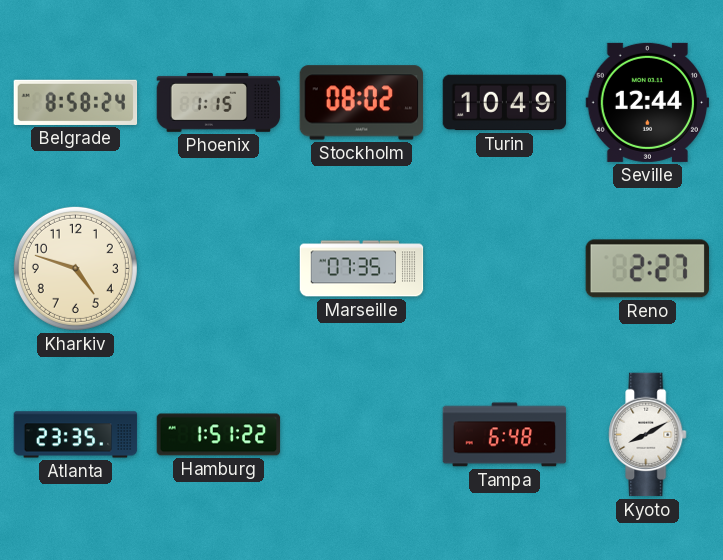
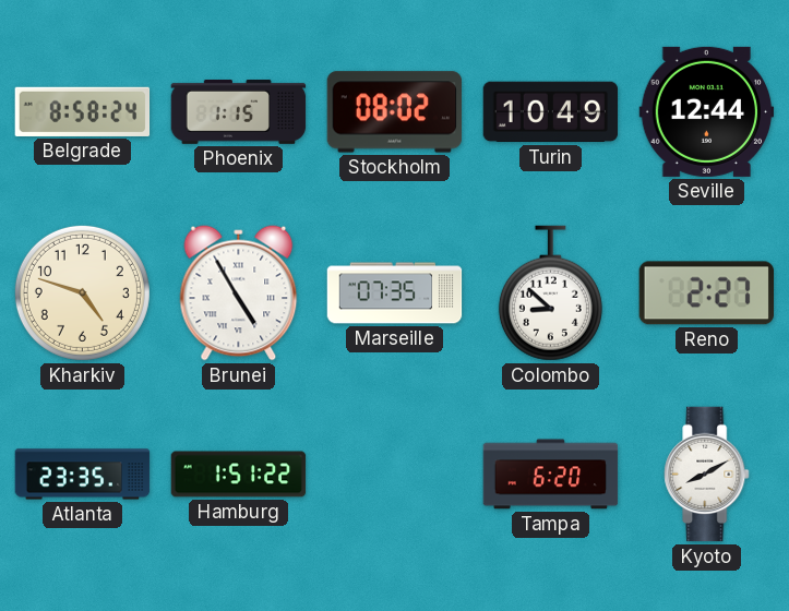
Brunei: none -> 4:55 (239, 293)
Colombo: none -> 8:52 (550, 293)
Tampa: 6:48 -> 6:20 (551, 475)
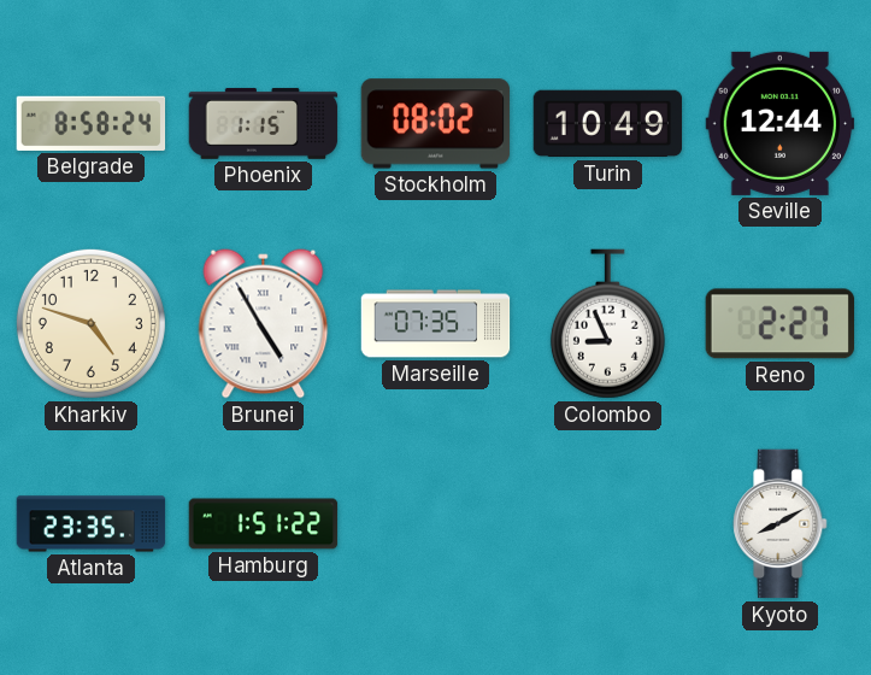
Colombo: 8:52 -> 8:56 (607, 324)
Tampa: 6:20 -> none (551, 475)
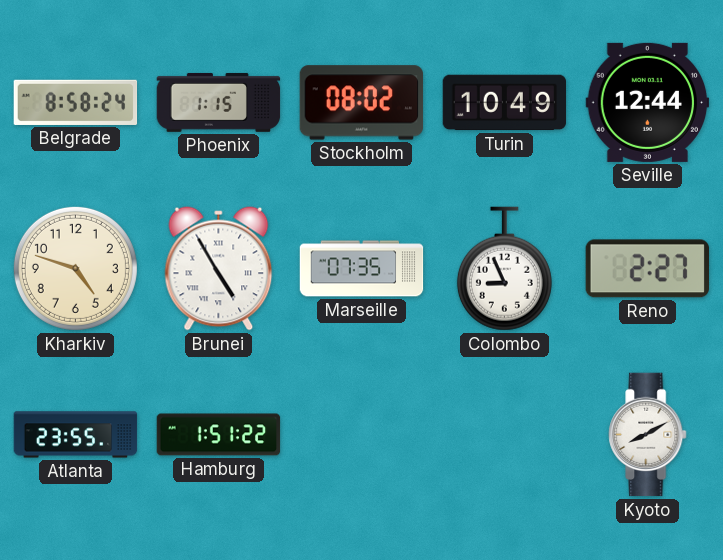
Atlanta: 23:35 -> 23:55 (76, 435)
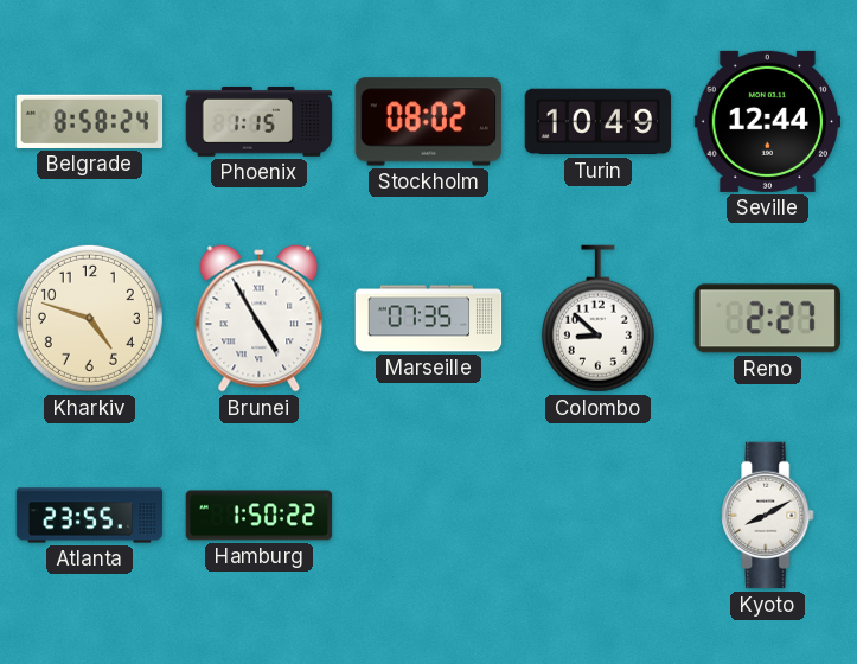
Colombo: 8:56 -> 8:52 (597, 319)
Hamburg: 1:51 -> 1:50 (260, 516)
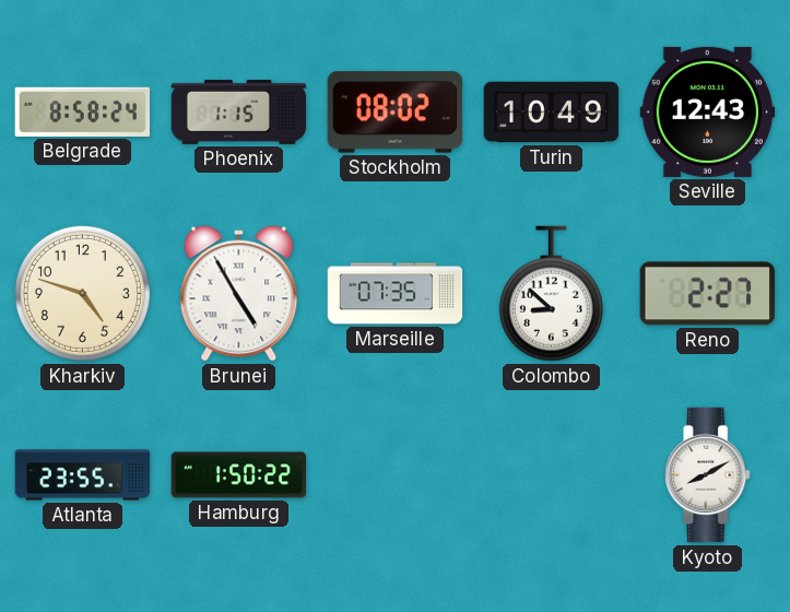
Seville: 12:44 -> 12:43 (708, 111)
